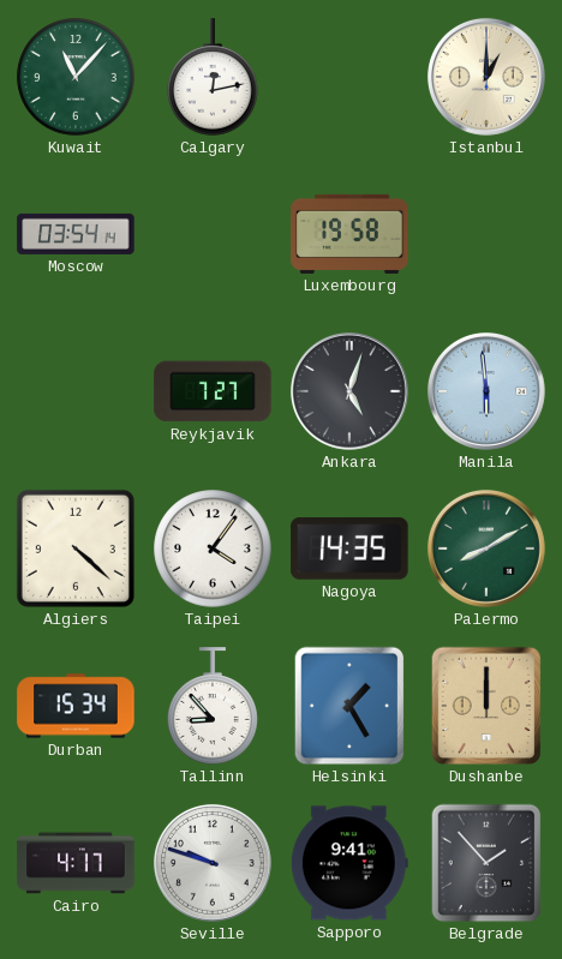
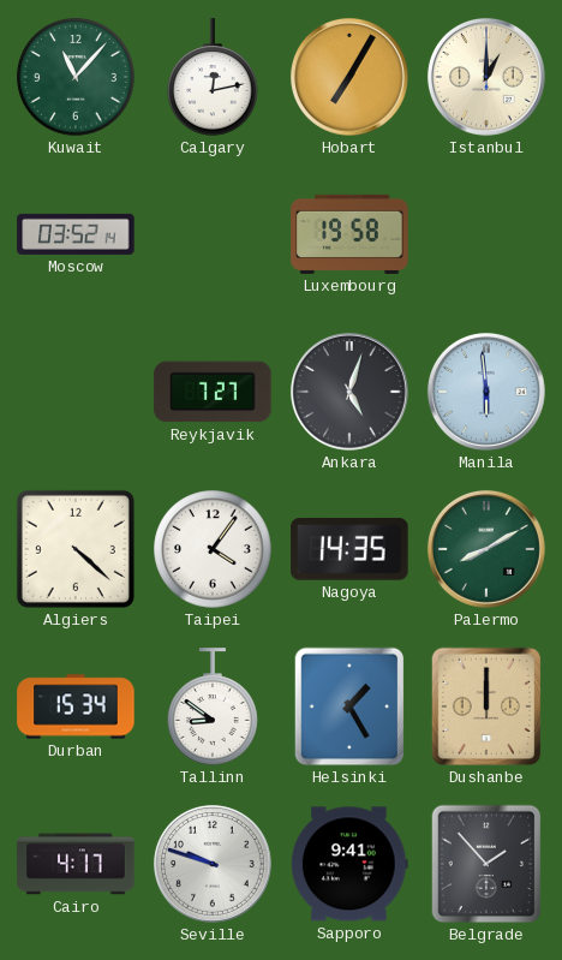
Hobart: none -> 7:05 (349, 77)
Moscow: 03:54 -> 03:52 (76, 234)
Tallinn: 8:53 -> 8:51 (213, 706)
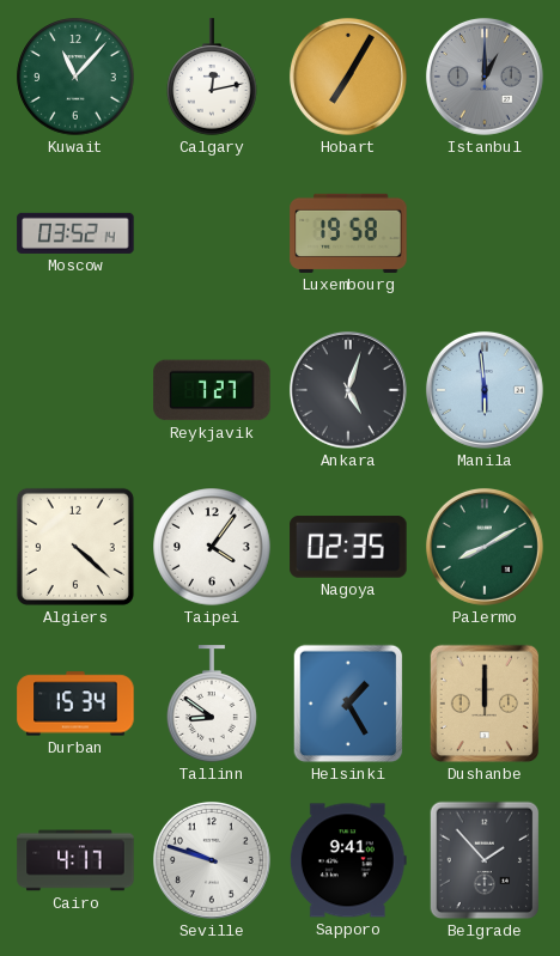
Istanbul dial: cream -> grey (485, 77)
Nagoya: 14:35 -> 02:35 (348, 547)
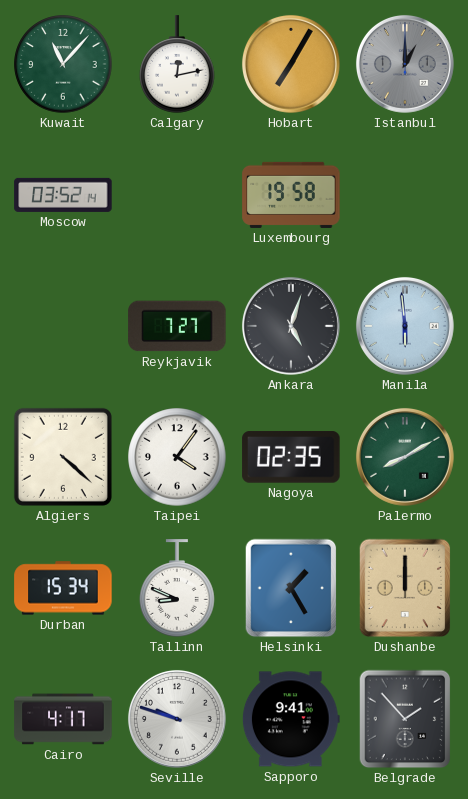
Tallinn: 8:51 -> 8:49 (177, 588)
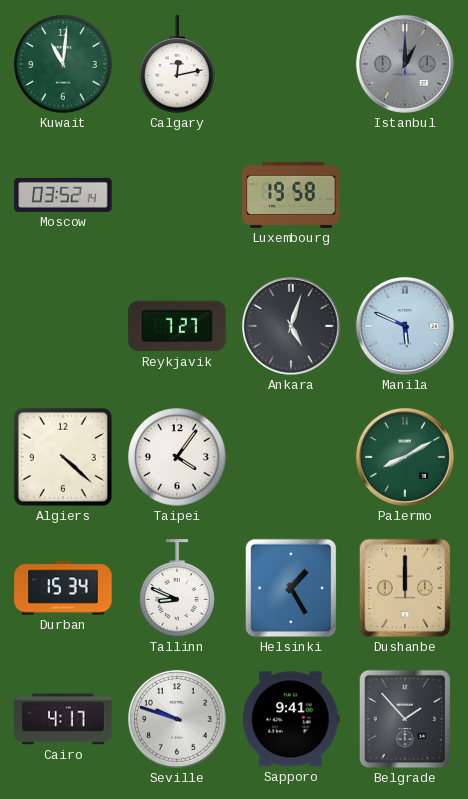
Kuwait: 11:07 -> 11:01 (63, 64)
Hobart: 7:05 -> none (291, 64)
Manila: 5:59 -> 5:49 (405, 326)
Nagoya: 02:35 -> none (291, 457)
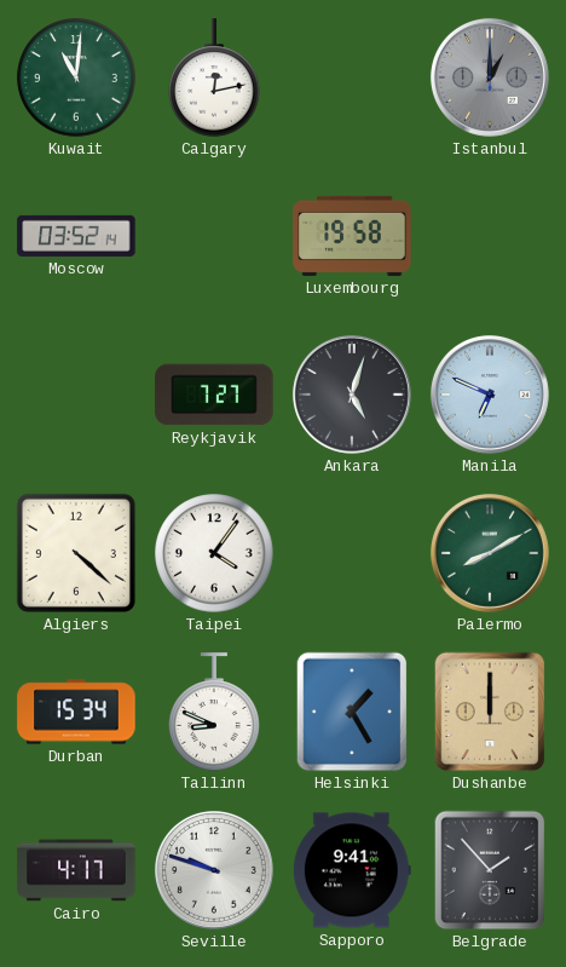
Manila: 5:49 -> 6:49 (490, 395)
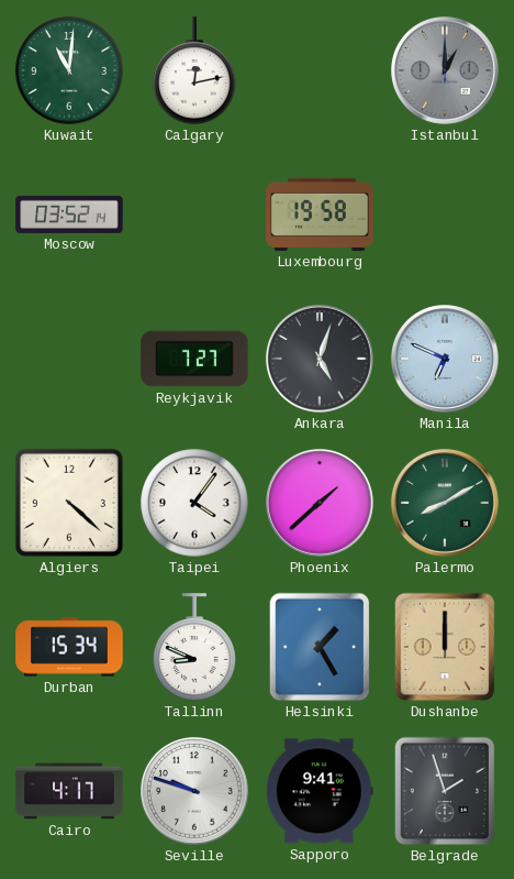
Phoenix: none -> 1:38 (320, 503)
Belgrade: 1:53 -> 1:57 (445, 791)
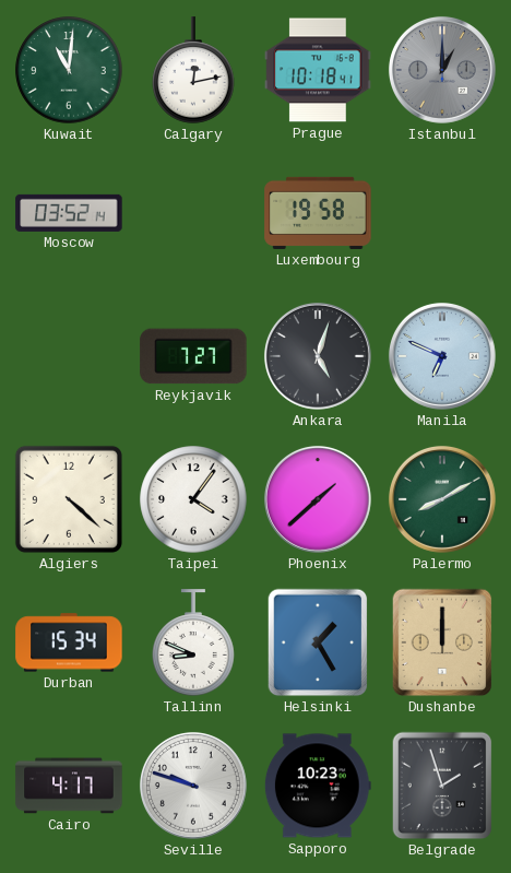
Prague: none -> 10:18 (318, 70)
Sapporo: 9:41 -> 10:23 (318, 786)
